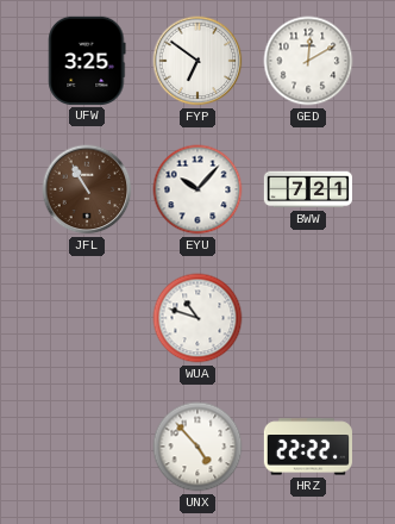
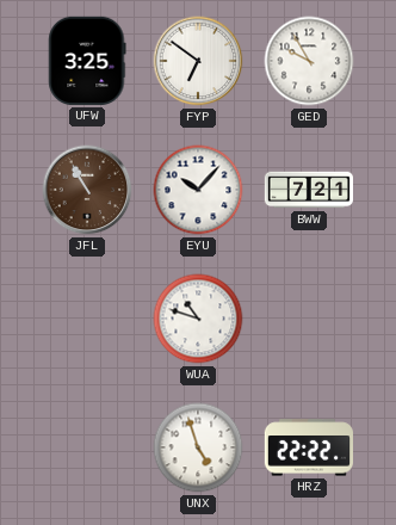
GED: 12:10 -> 9:55 (309, 61)
UNX: 4:53 -> 4:57 (198, 447)
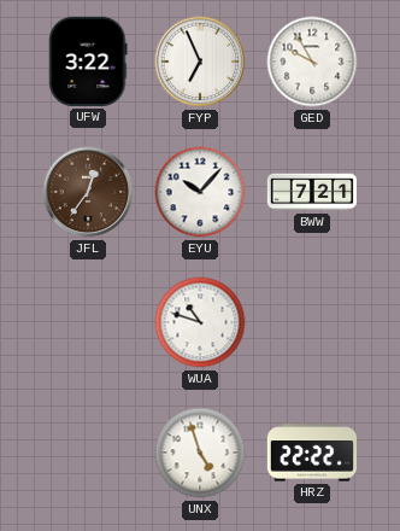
UFW: 3:25 -> 3:22 (88, 62)
FYP: 6:51 -> 6:56 (200, 62)
JFL: 10:55 -> 12:36 (88, 192)
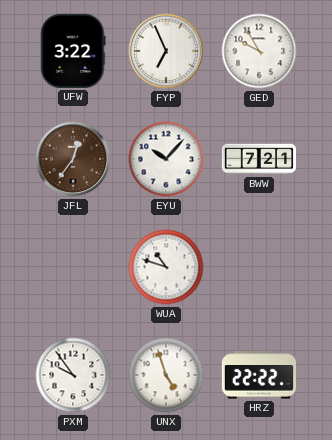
PXM: none -> 9:54 (73, 375)
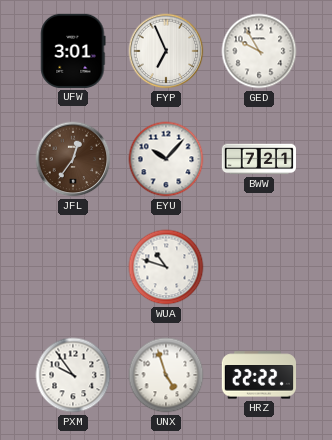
UFW: 3:22 -> 3:01 (73, 51)
